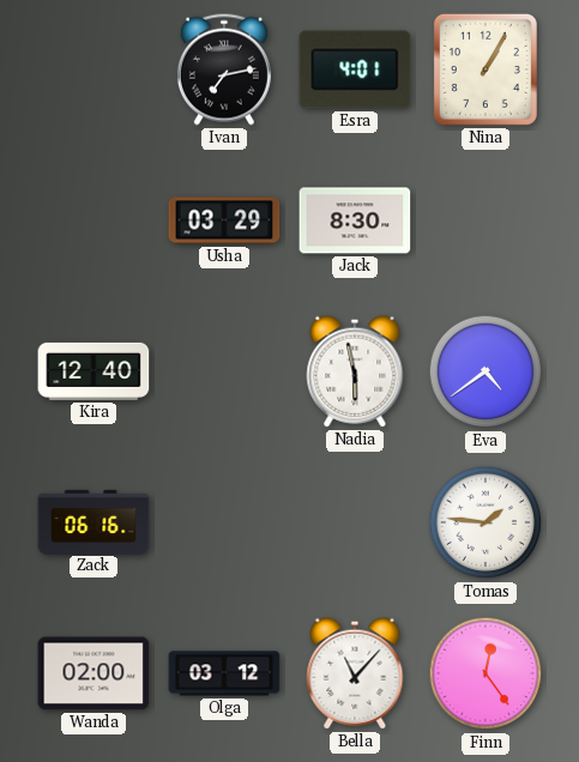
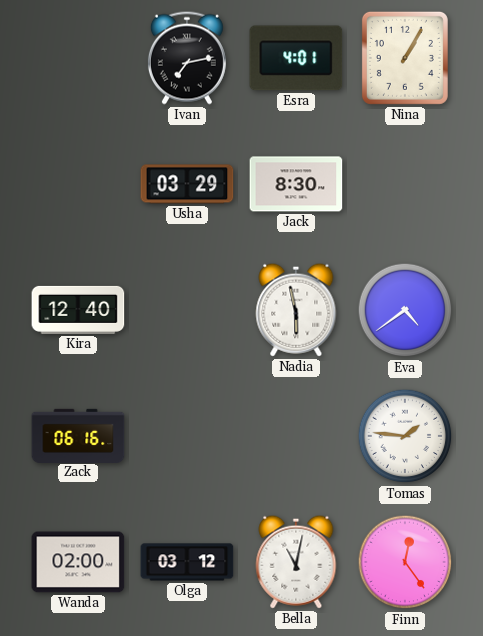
Bella: 11:07 -> 11:02 (296, 562)
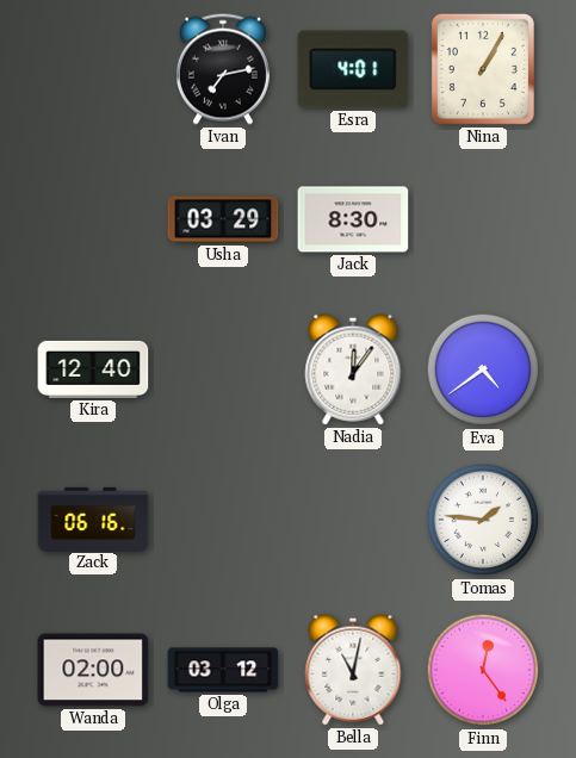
Nadia: 5:58 -> 12:06 (353, 369)
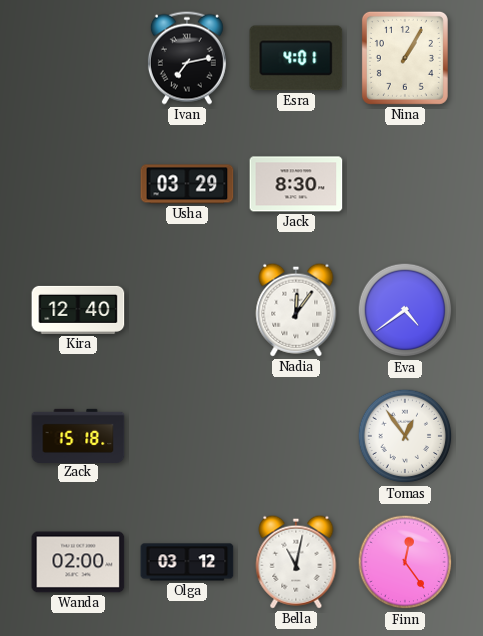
Zack: 06:16 -> 15:18 (78, 435)
Tomas: 1:46 -> 12:54 (405, 436)
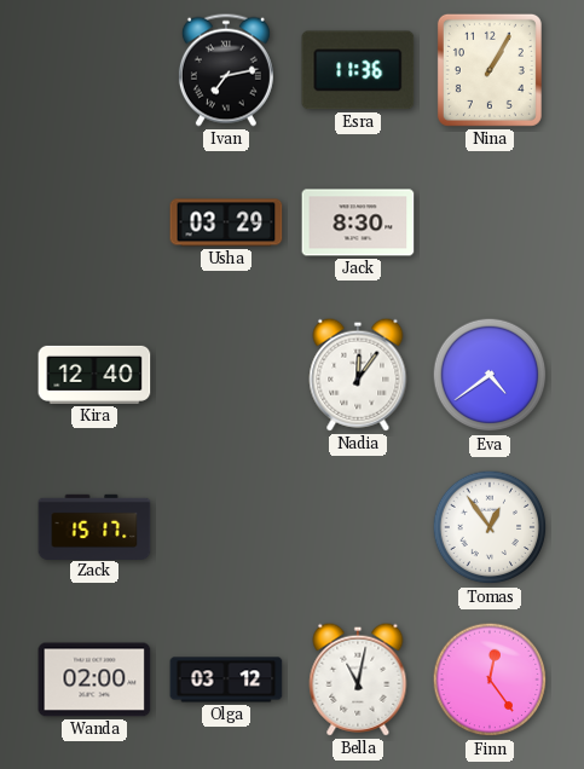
Esra: 4:01 -> 11:36 (358, 70)
Zack: 15:18 -> 15:17 (94, 526)
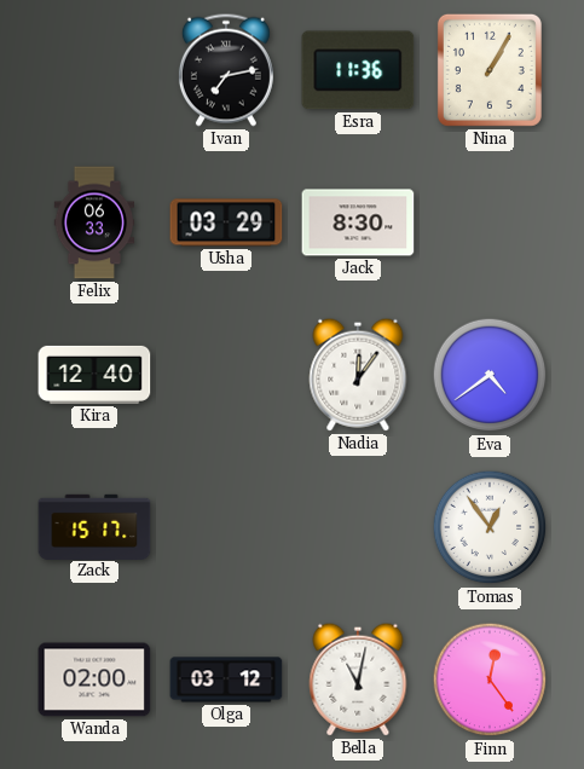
Felix: none -> 06:33 (94, 222)
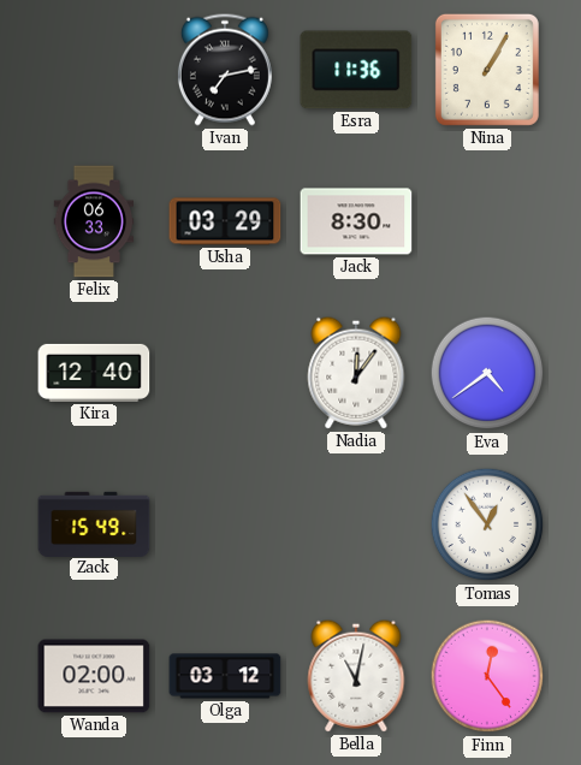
Zack: 15:17 -> 15:49 (94, 523)
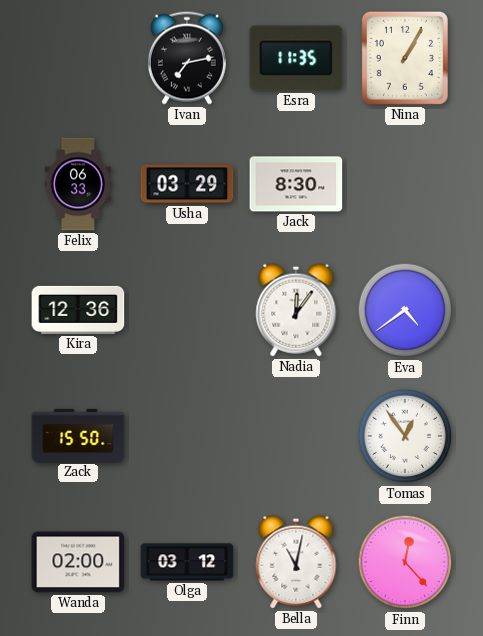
Esra: 11:36 -> 11:35 (296, 58)
Kira: 12:40 -> 12:36 (78, 310)
Zack: 15:49 -> 15:50 (78, 435)
Finn: 12:24 -> 12:23 (405, 562)
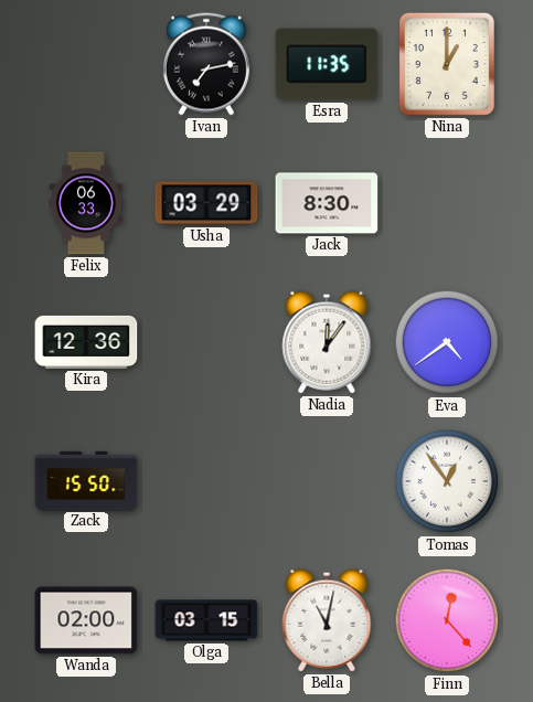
Nina: 1:05 -> 1:00 (447, 64)
Olga: 03:12 -> 03:15 (206, 620)
